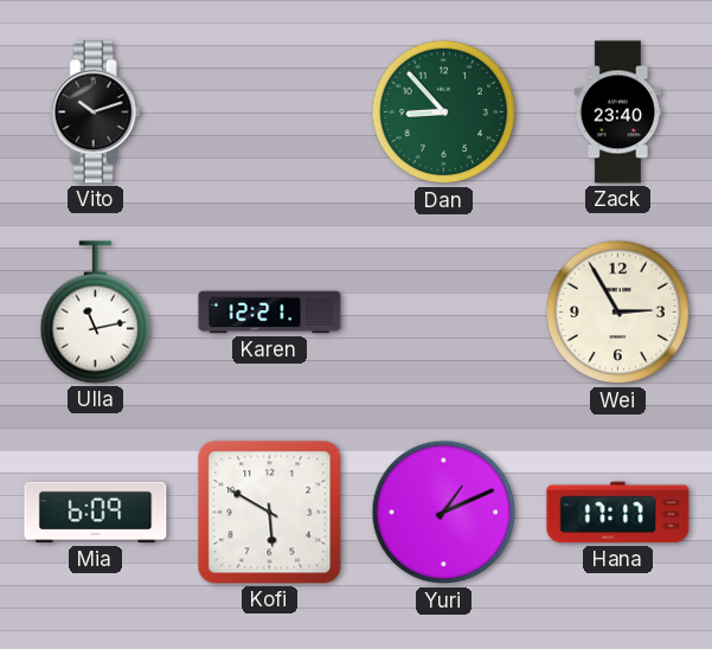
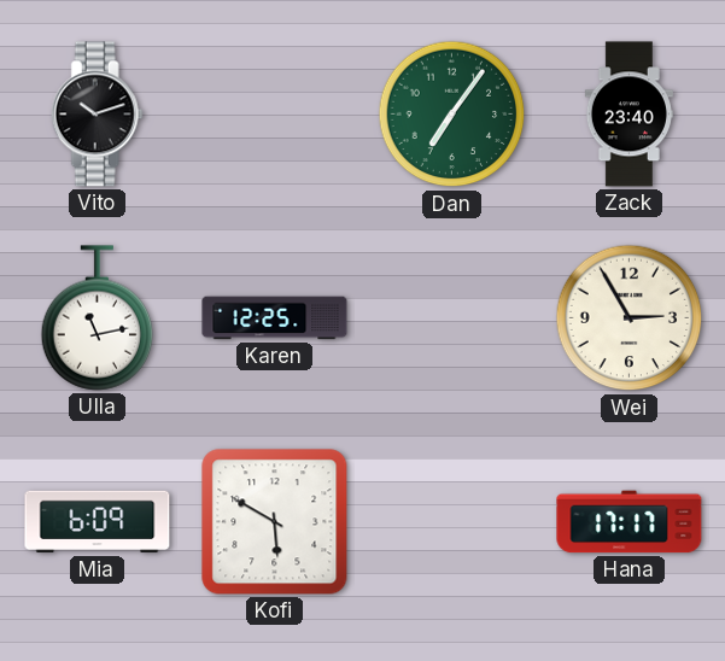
Dan: 8:53 -> 7:06 (452, 115)
Karen: 12:21 -> 12:25 (275, 318)
Yuri: 1:11 -> none (444, 513)
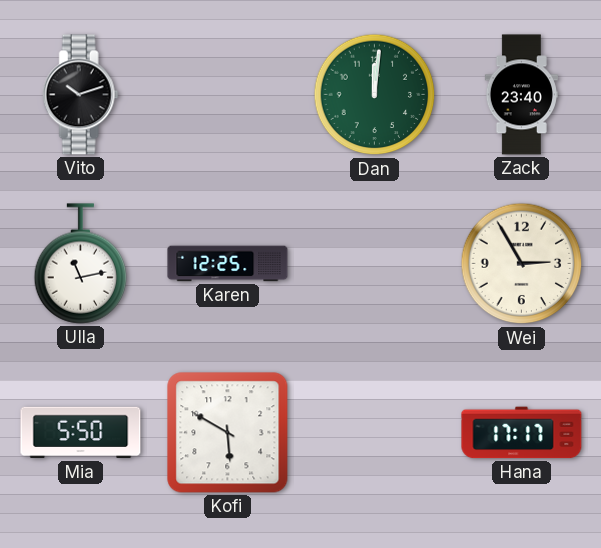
Dan: 7:06 -> 12:01 (375, 95)
Mia: 6:09 -> 5:50 (81, 433)
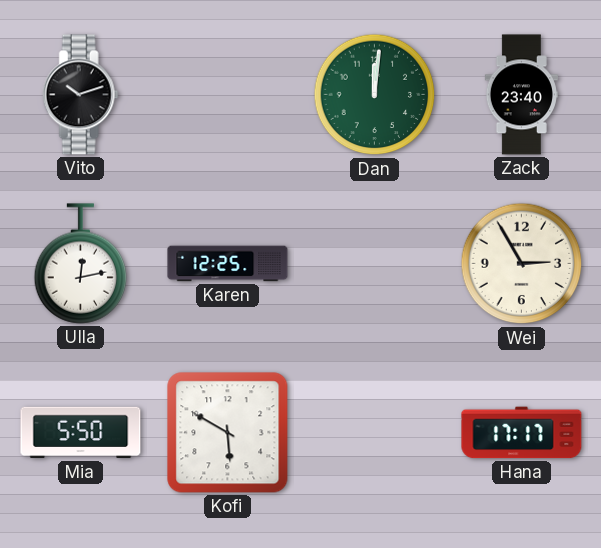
Ulla: 11:13 -> 12:13 (81, 264)
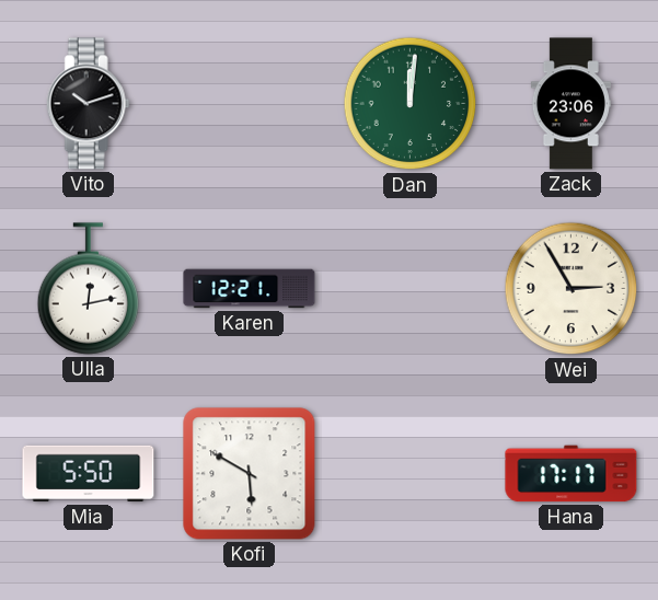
Zack: 23:40 -> 23:06 (570, 104)
Karen: 12:25 -> 12:21 (250, 289)
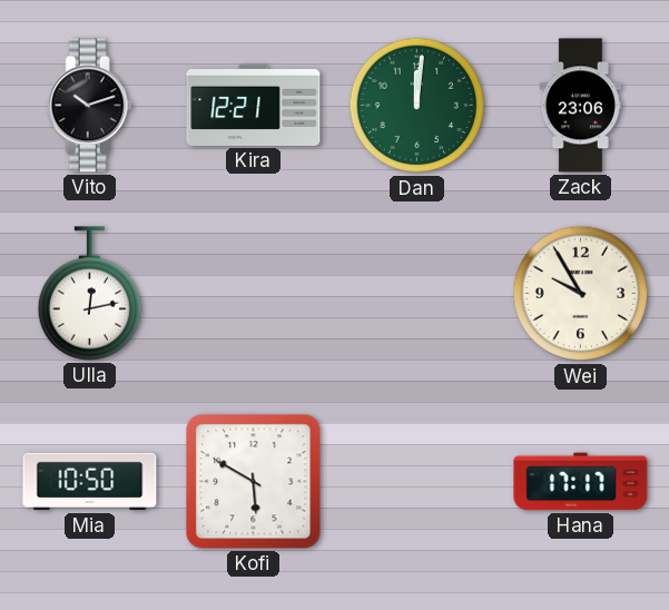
Kira: none -> 12:21 (254, 105)
Karen: 12:21 -> none (250, 289)
Wei: 2:55 -> 9:55 (581, 294)
Mia: 5:50 -> 10:50 (90, 482)
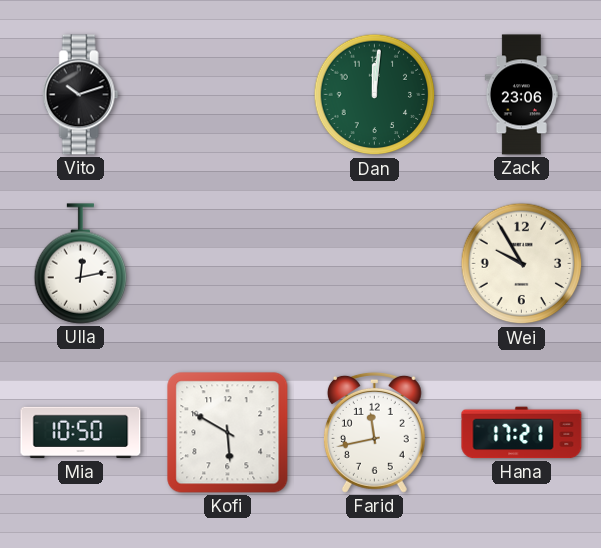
Kira: 12:21 -> none (254, 105)
Farid: none -> 11:43 (374, 432)
Hana: 17:17 -> 17:21 (522, 433)
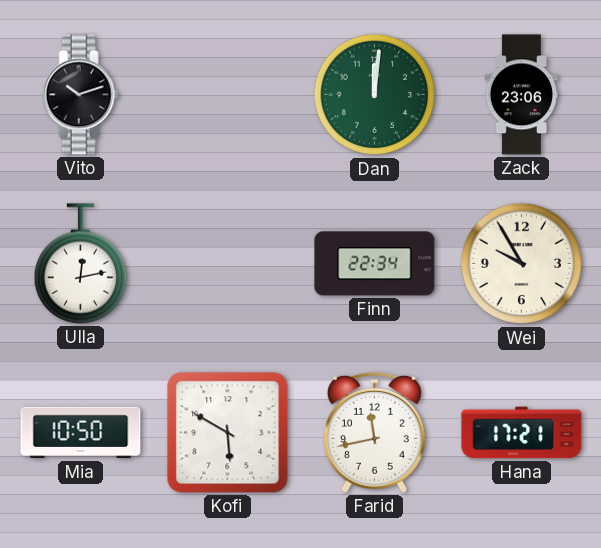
Finn: none -> 22:34 (375, 264)
